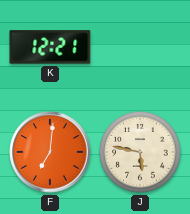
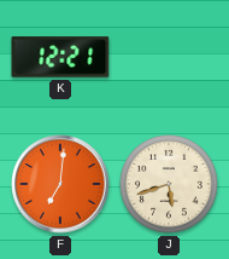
J: 5:47 -> 5:42 (169, 184)
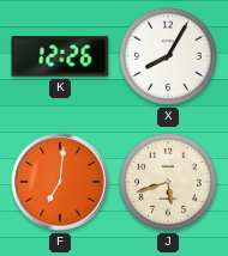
K: 12:21 -> 12:26 (60, 56)
X: none -> 8:05 (168, 56)
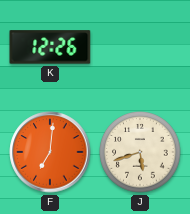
X: 8:05 -> none (168, 56)
